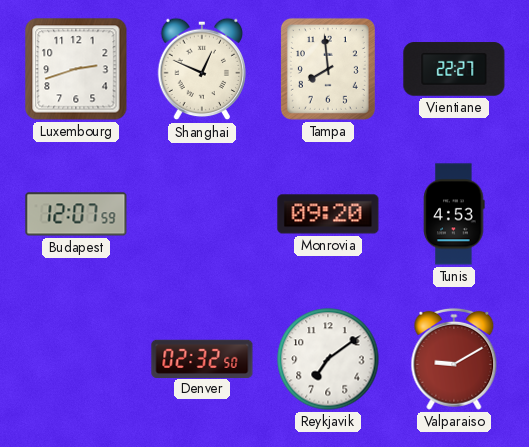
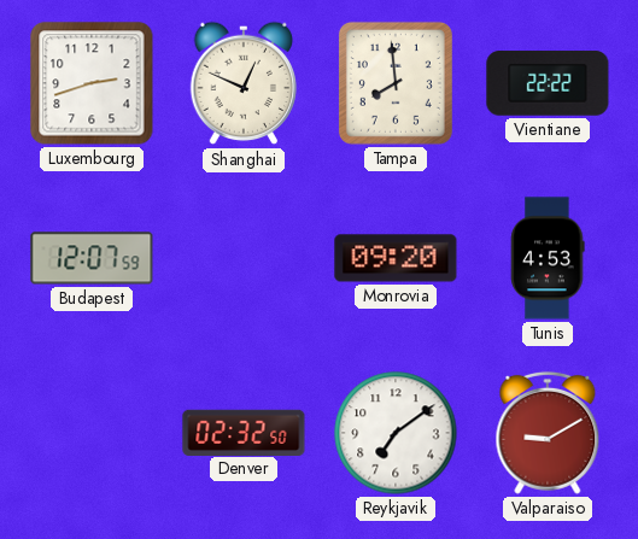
Vientiane: 22:27 -> 22:22 (548, 83)
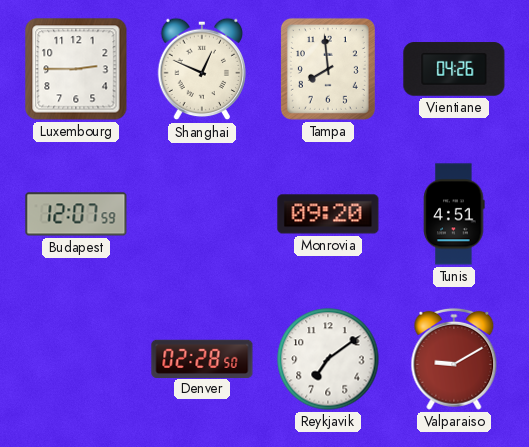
Luxembourg: 2:42 -> 2:45 (76, 69)
Vientiane: 22:22 -> 04:26 (454, 69)
Tunis: 4:53 -> 4:51 (454, 214)
Denver: 02:32 -> 02:28 (202, 358)
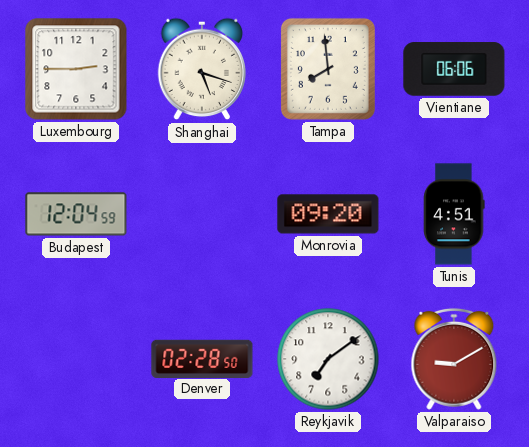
Shanghai: 12:49 -> 5:18 (202, 69)
Vientiane: 04:26 -> 06:06 (454, 69)
Budapest: 12:07 -> 12:04 (76, 214)
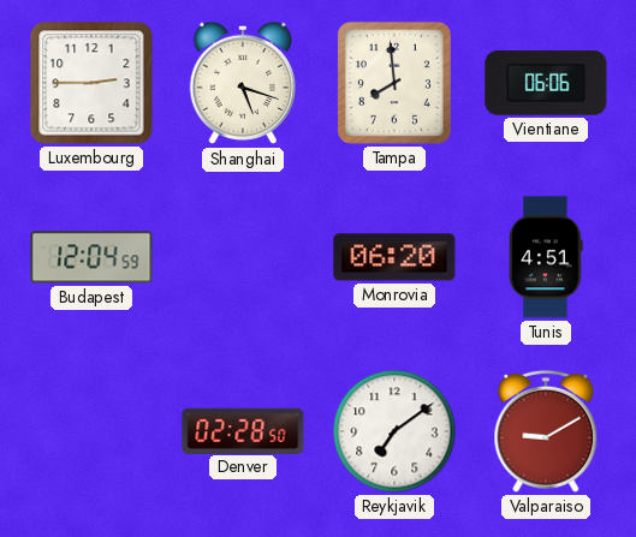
Monrovia: 09:20 -> 06:20 (394, 257)
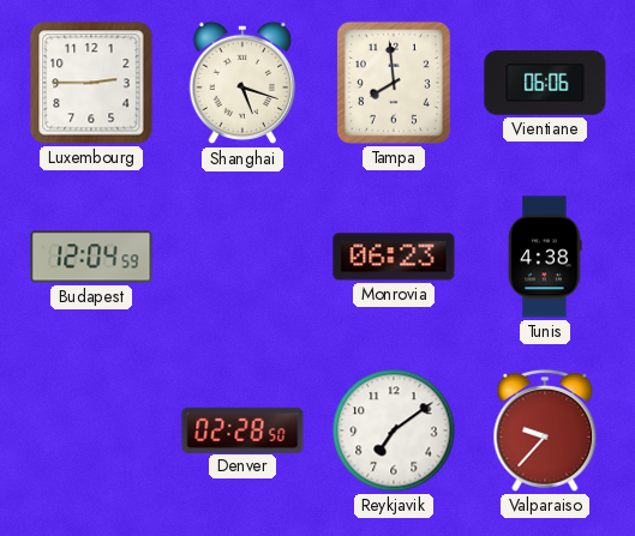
Monrovia: 06:20 -> 06:23 (394, 257)
Tunis: 4:51 -> 4:38 (545, 257)
Valparaiso: 9:10 -> 9:37 (545, 430)
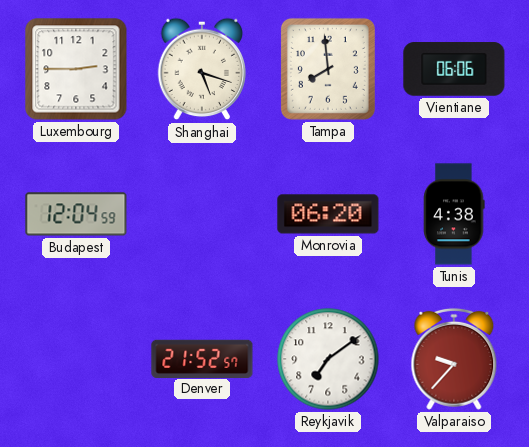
Monrovia: 06:23 -> 06:20 (328, 214)
Denver: 02:28 -> 21:52 (202, 358)
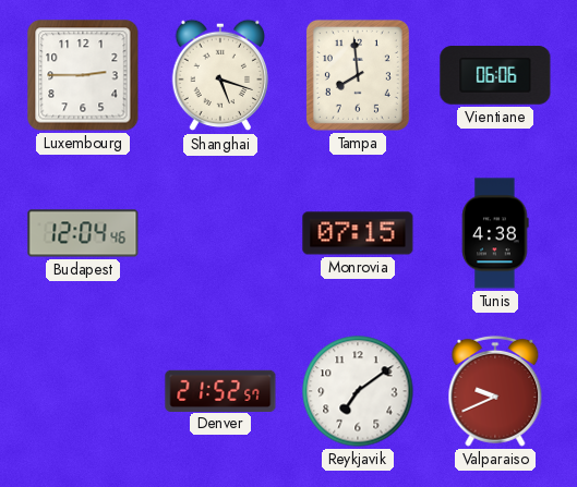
Budapest: 12:04:59 -> 12:04:46 (83, 233)
Monrovia: 06:20 -> 07:15 (358, 233)
Valparaiso: 9:37 -> 9:41 (495, 391)
